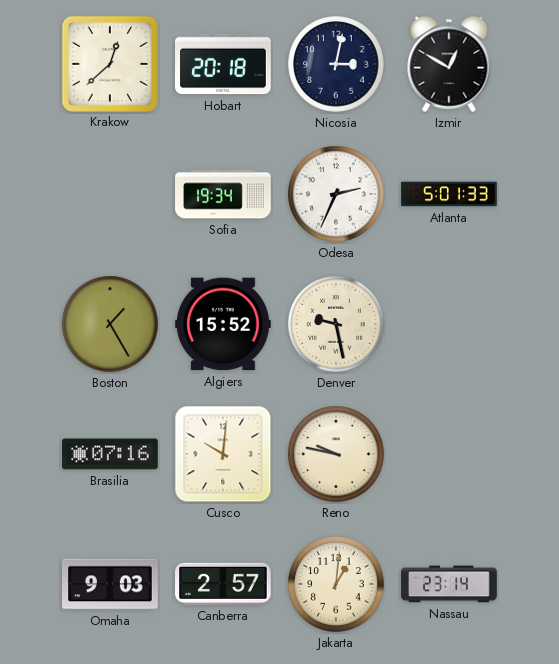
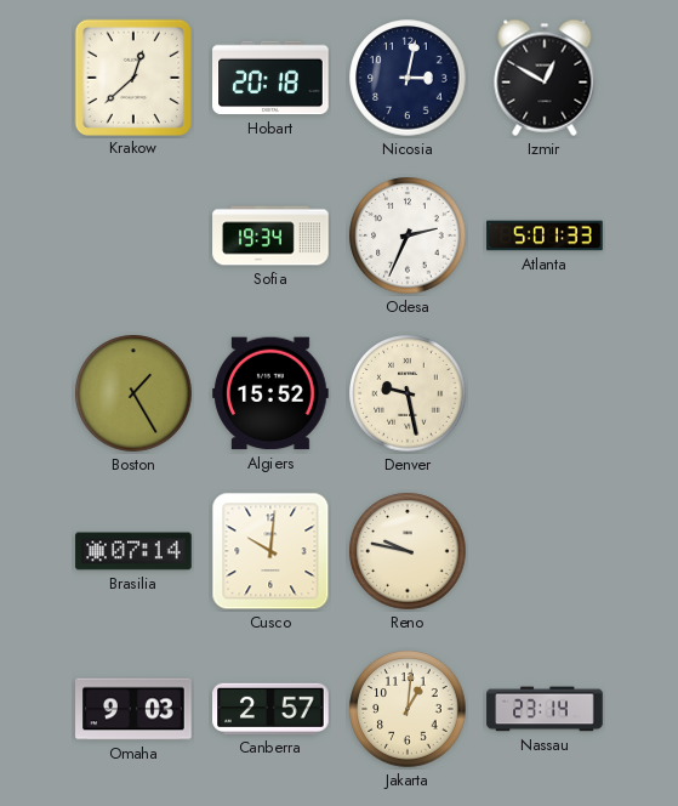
Brasilia: 07:16 -> 07:14 (133, 551)
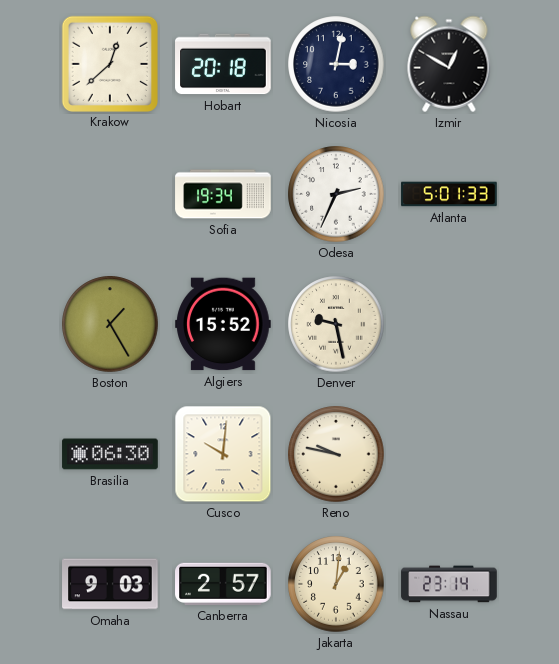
Brasilia: 07:14 -> 06:30 (110, 454)
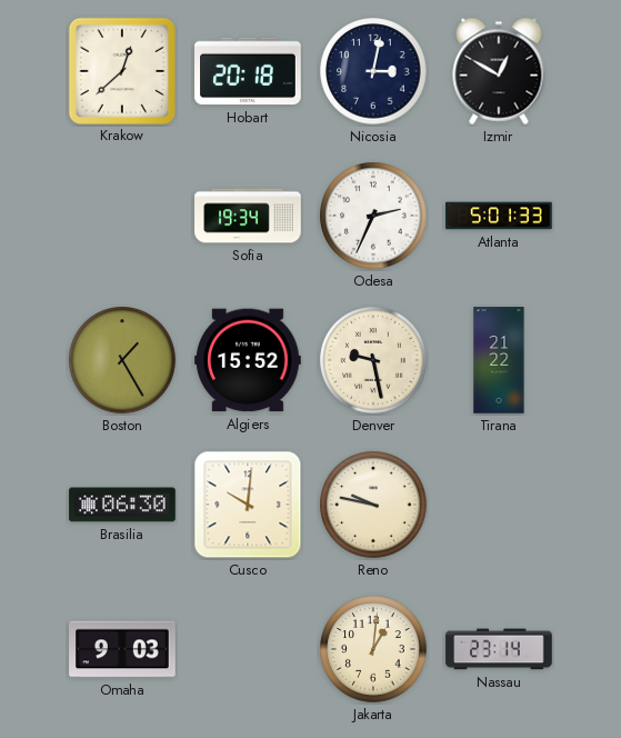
Tirana: none -> 21:22 (499, 360)
Canberra: 2:57 -> none (223, 584)
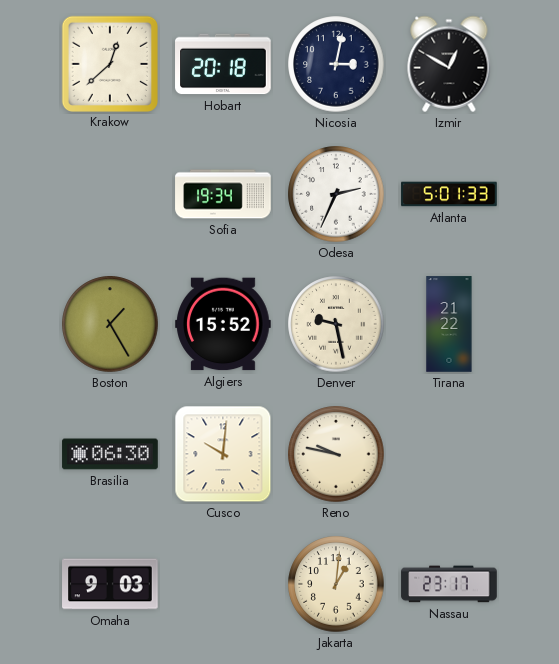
Nassau: 23:14 -> 23:17 (449, 584)
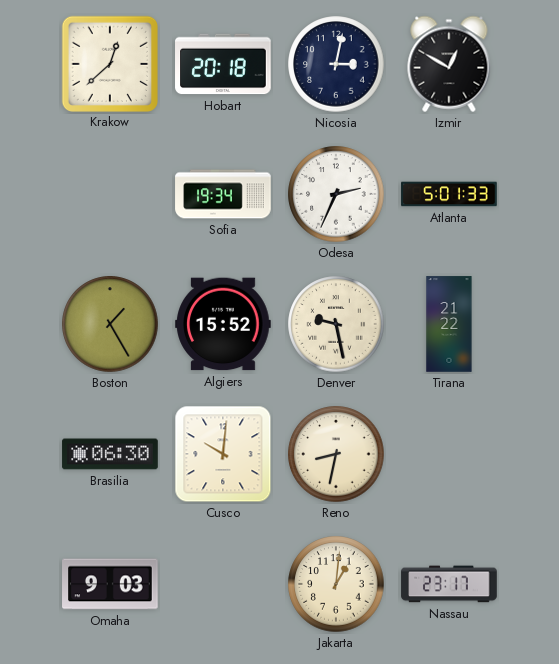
Reno: 9:47 -> 8:32 (336, 454)
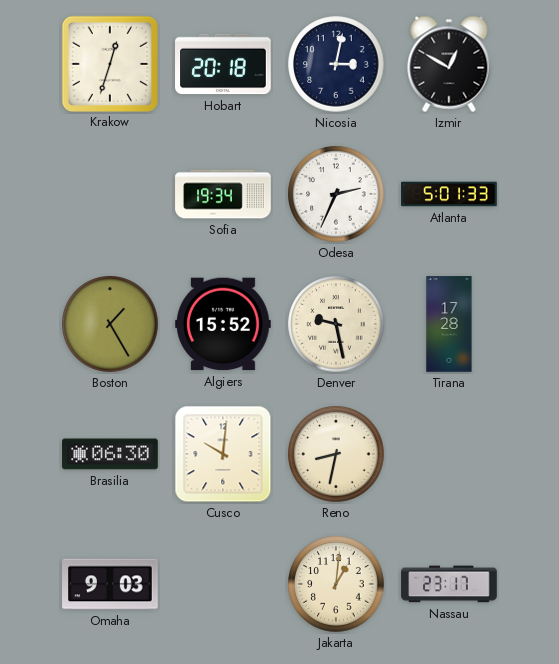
Krakow: 12:38 -> 12:33 (109, 63)
Tirana: 21:22 -> 17:28 (449, 324)
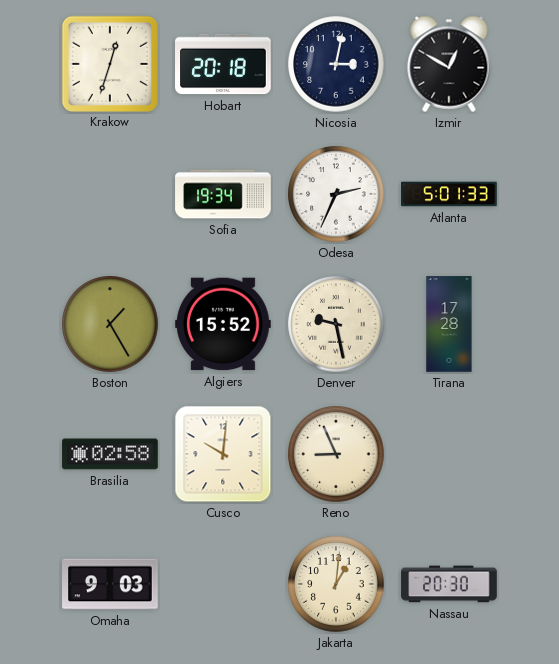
Brasilia: 06:30 -> 02:58 (110, 454)
Reno: 8:32 -> 8:56 (336, 454)
Nassau: 23:17 -> 20:30 (449, 584)
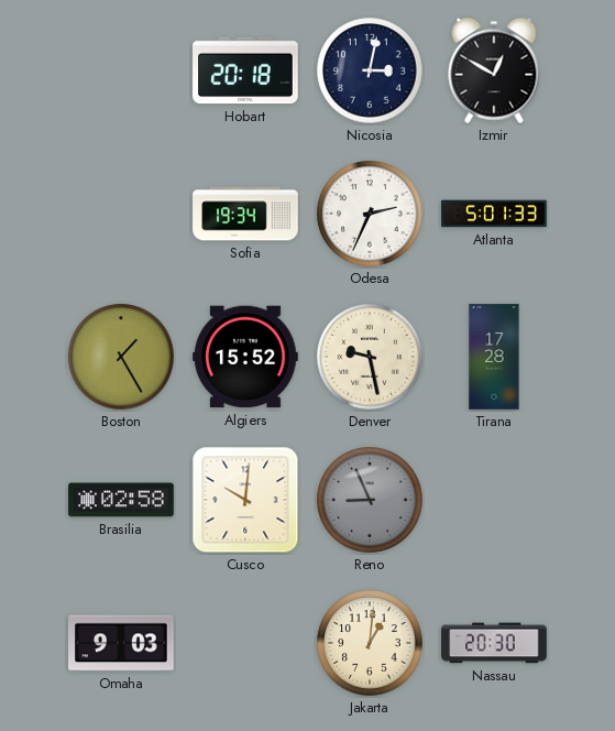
Krakow: 12:33 -> none (109, 63)
Reno dial: cream -> grey (370, 500)
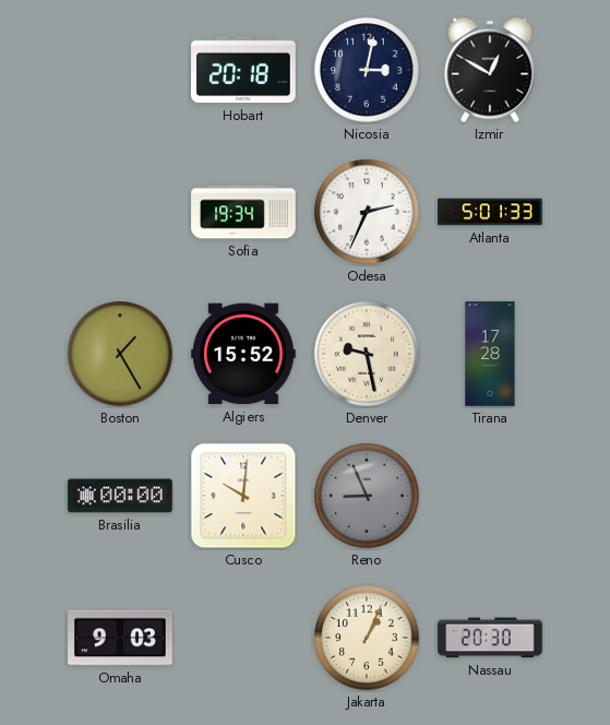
Brasilia: 02:58 -> 00:00 (120, 496)
Jakarta: 1:01 -> 1:04 (367, 638)
